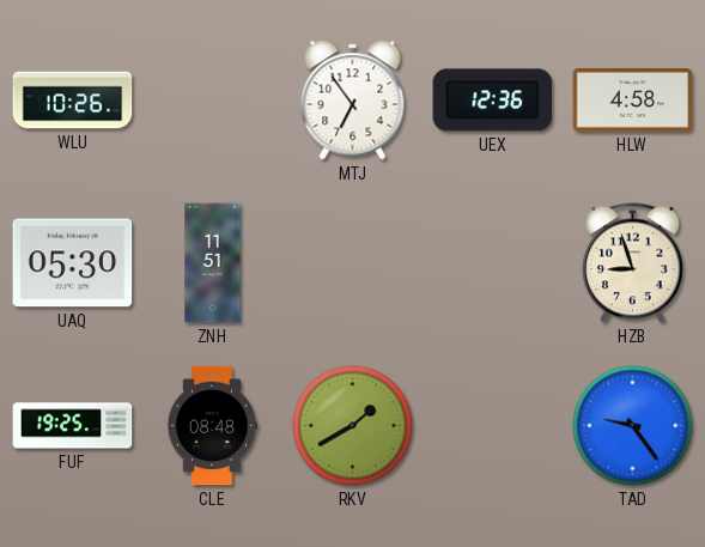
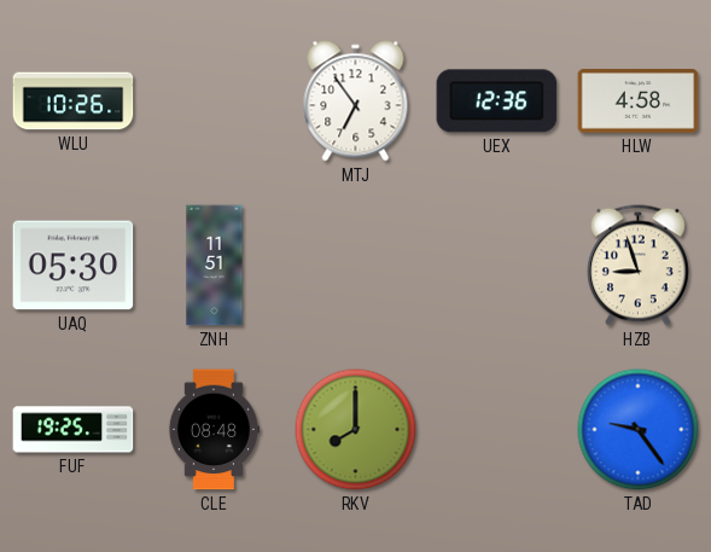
RKV: 1:40 -> 8:00 (356, 430)
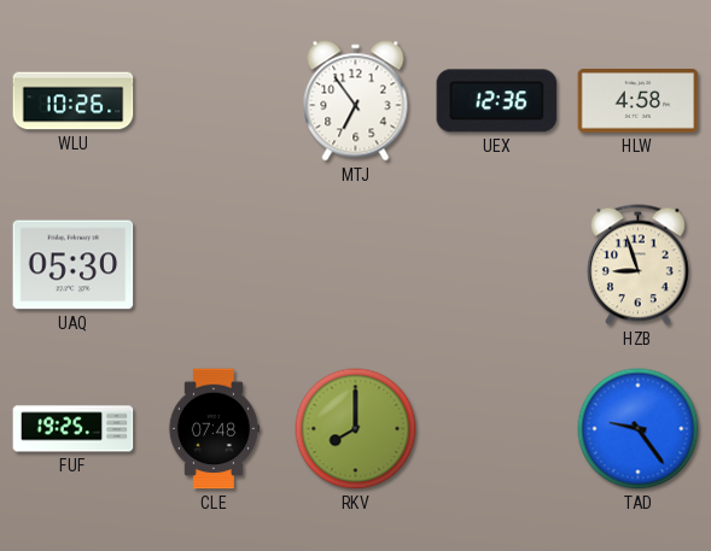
ZNH: 11:51 -> none (215, 266)
CLE: 08:48 -> 07:48 (212, 429)
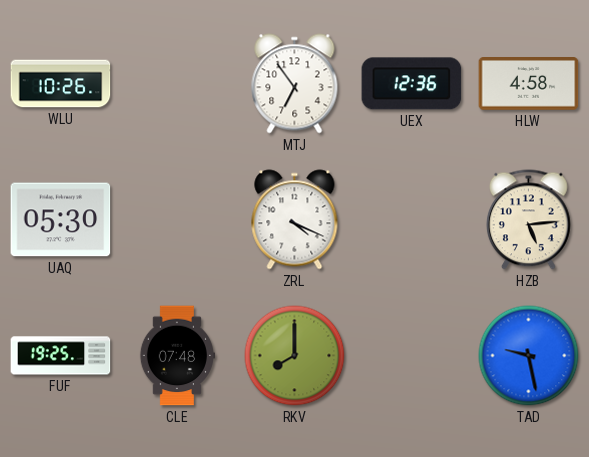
ZRL: none -> 4:19 (295, 220)
HZB: 8:57 -> 5:14 (528, 220)
TAD: 9:24 -> 9:28 (529, 356)
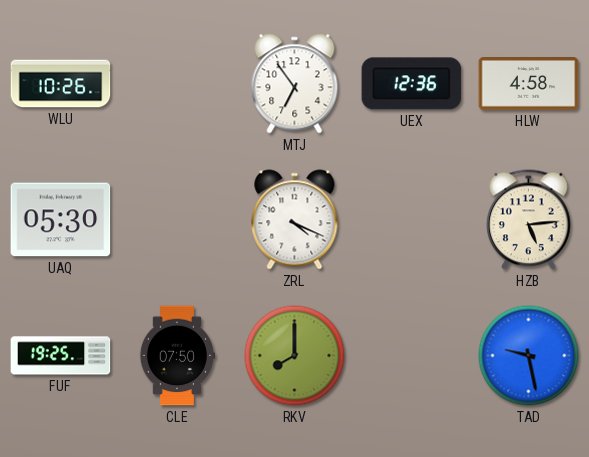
CLE: 07:48 -> 07:50 (176, 356)
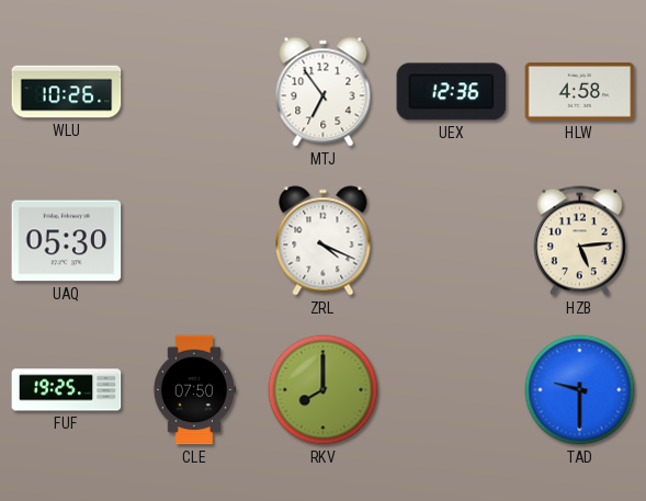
TAD: 9:28 -> 9:30 (580, 390)
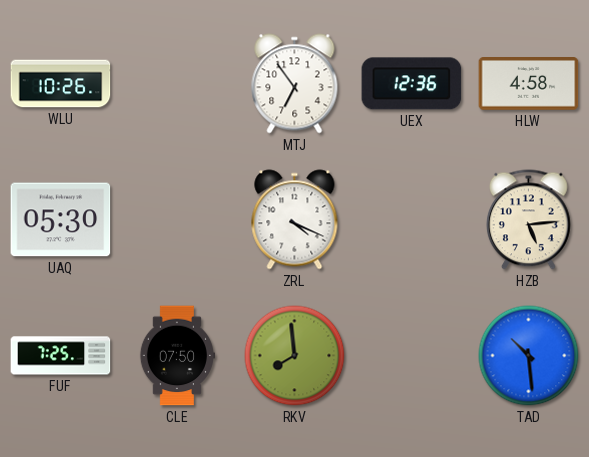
FUF: 19:25 -> 7:25 (61, 356)
RKV: 8:00 -> 7:59 (295, 356)
TAD: 9:30 -> 10:29 (529, 356)
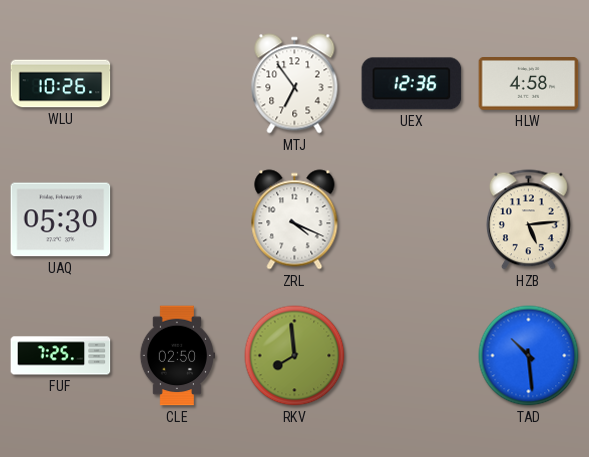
CLE: 07:50 -> 02:50 (176, 356)
